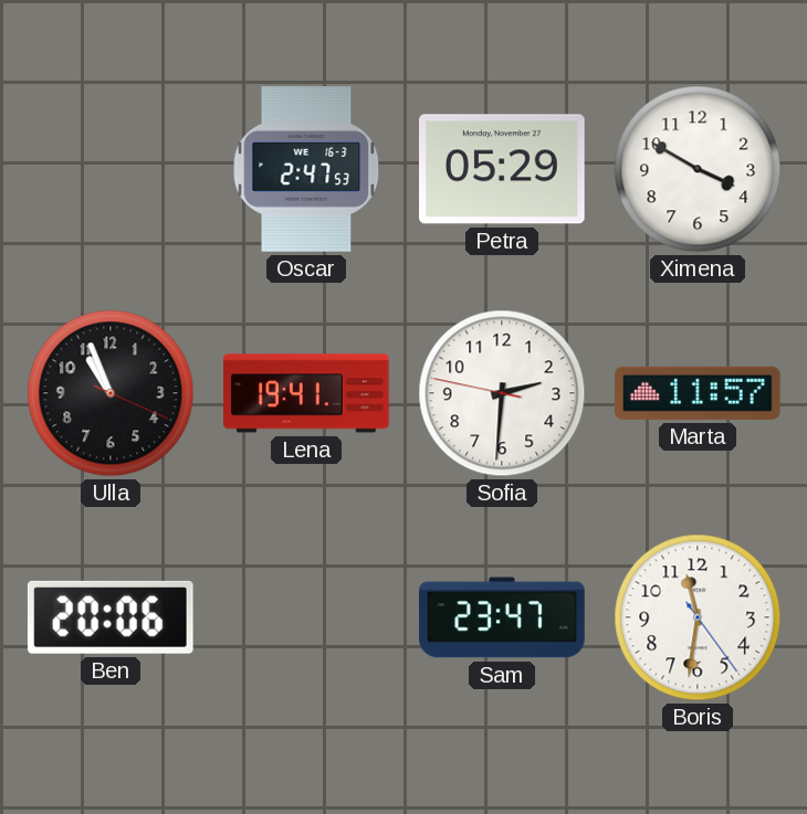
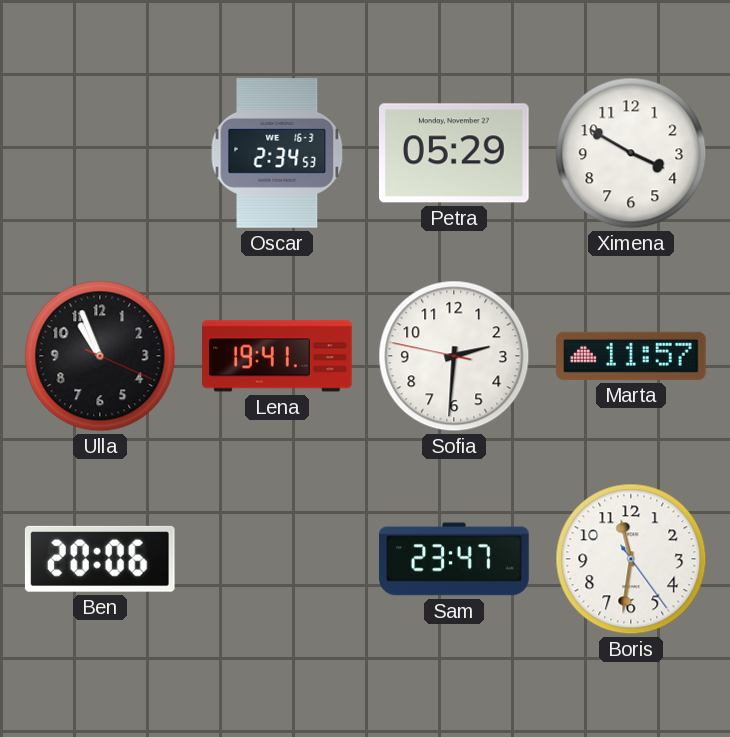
Oscar: 2:47 -> 2:34 (277, 153)
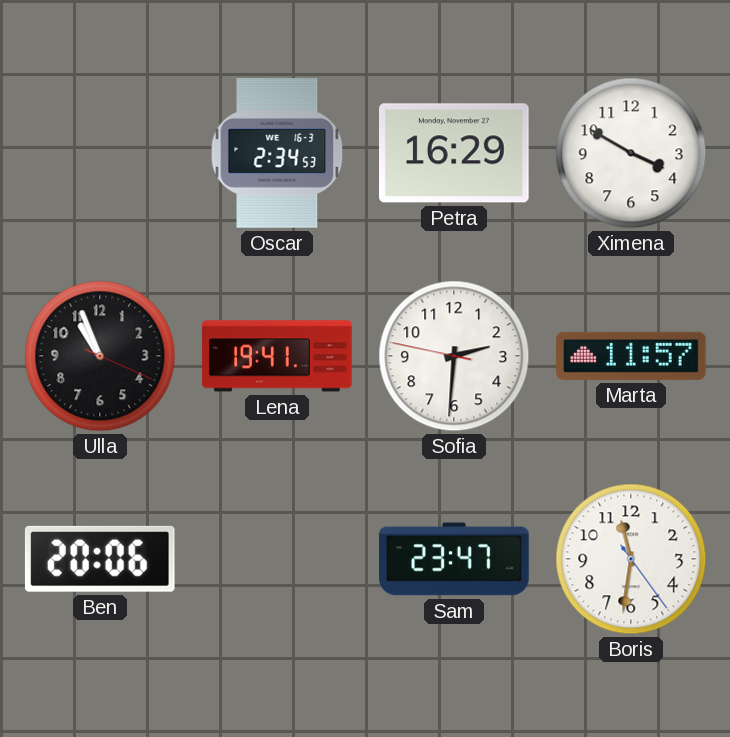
Petra: 05:29 -> 16:29 (455, 153)
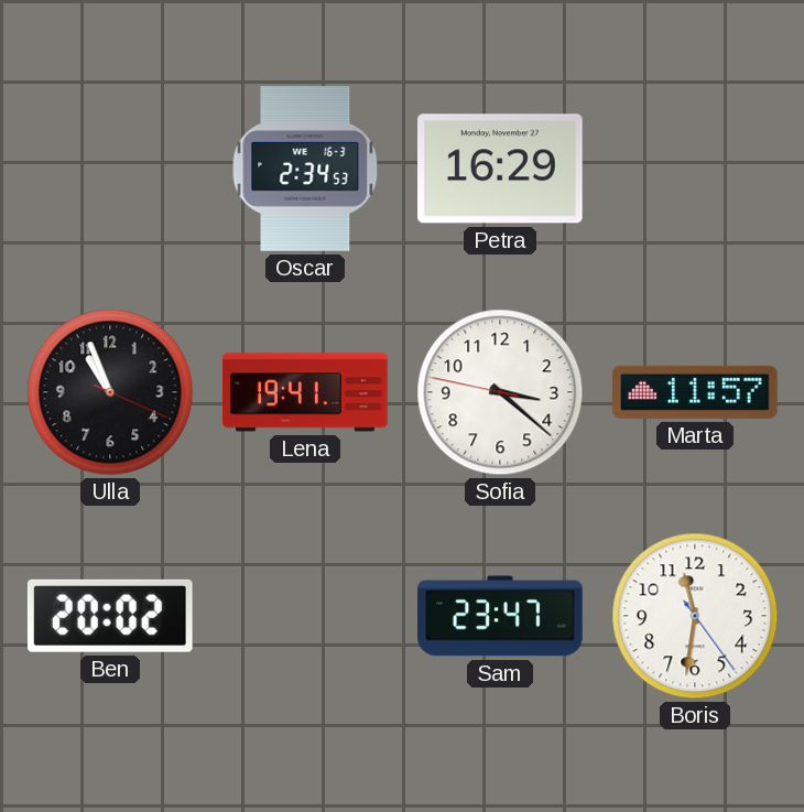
Ximena: 3:50 -> none (631, 153)
Sofia: 2:30 -> 3:21 (500, 392)
Ben: 20:06 -> 20:02 (110, 616)
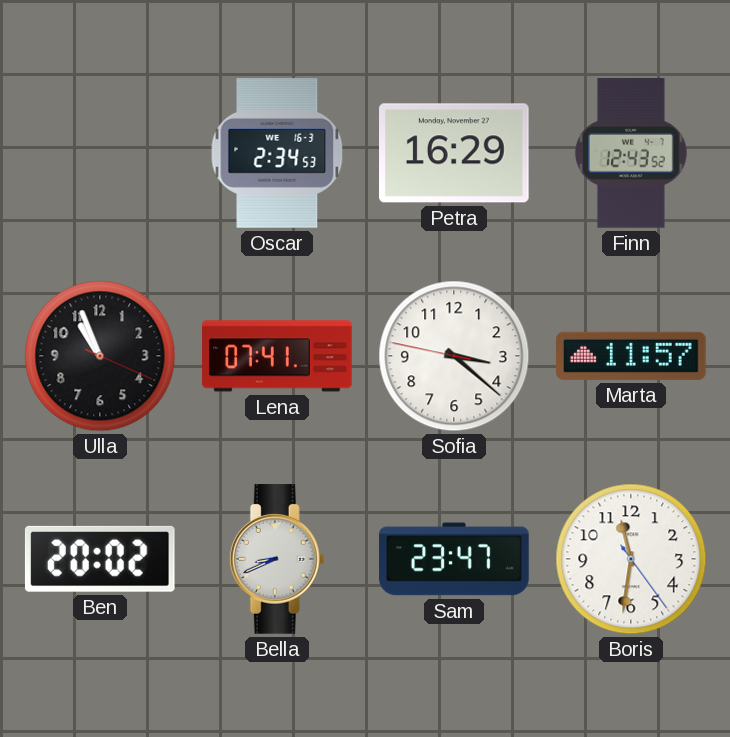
Finn: none -> 12:43 (631, 153)
Lena: 19:41 -> 07:41 (277, 356)
Bella: none -> 8:41 (277, 559)
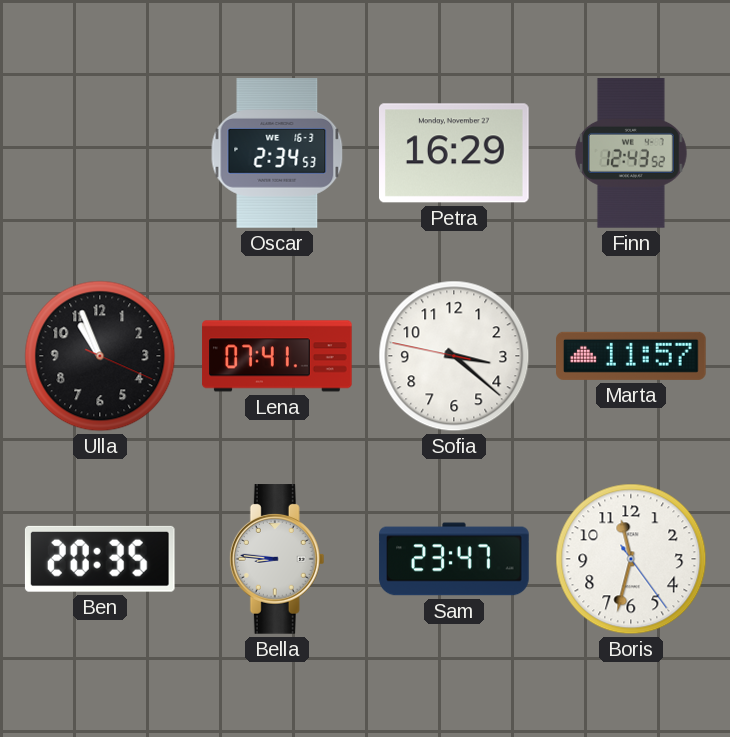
Ben: 20:02 -> 20:35 (100, 559)
Bella: 8:41 -> 8:46 (277, 559)
Boris: 11:31 -> 11:32 (631, 559)
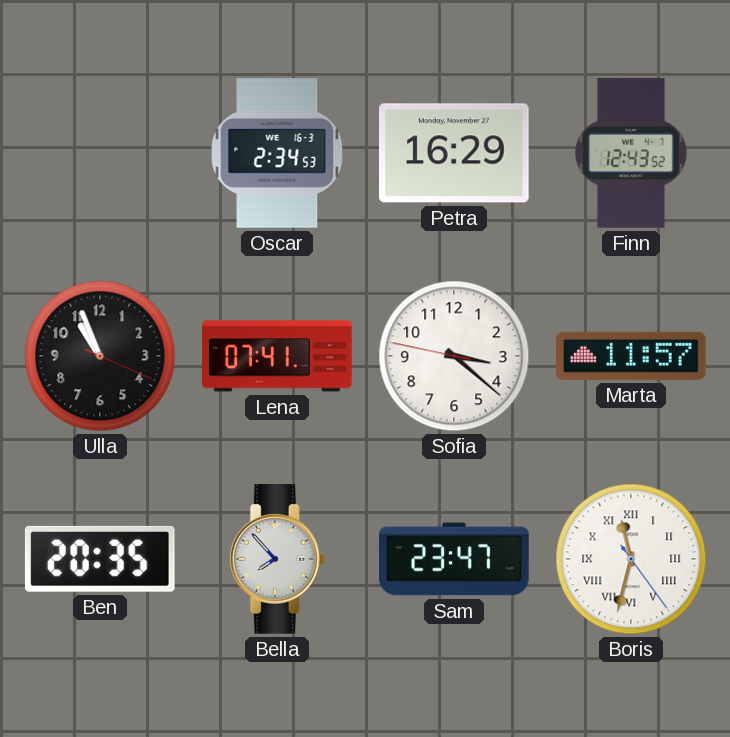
Bella: 8:46 -> 7:53 (277, 559)
Boris numerals: Arabic -> Roman (631, 559)
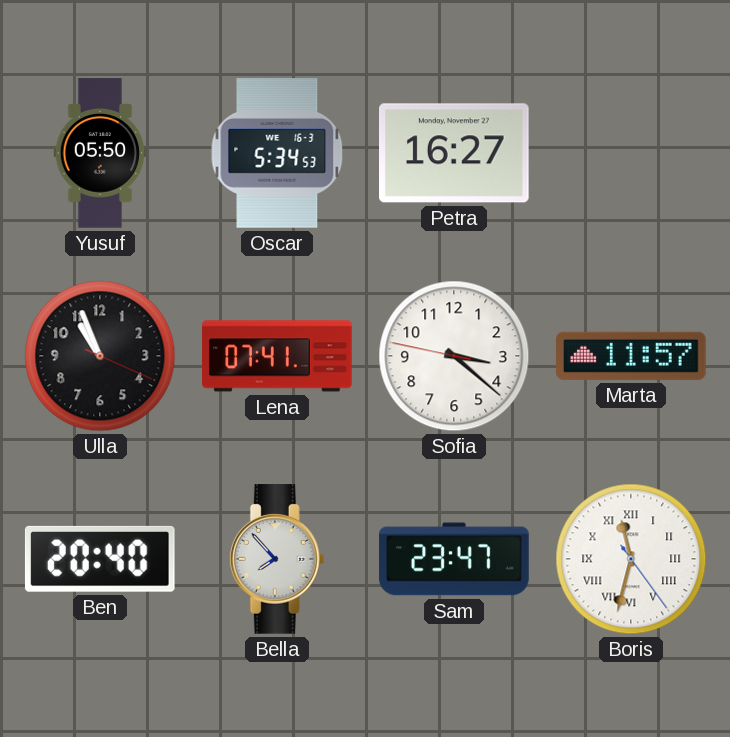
Yusuf: none -> 05:50 (100, 153)
Oscar: 2:34 -> 5:34 (277, 153)
Petra: 16:29 -> 16:27 (455, 153)
Finn: 12:43 -> none (631, 153)
Ben: 20:35 -> 20:40 (100, 559)
